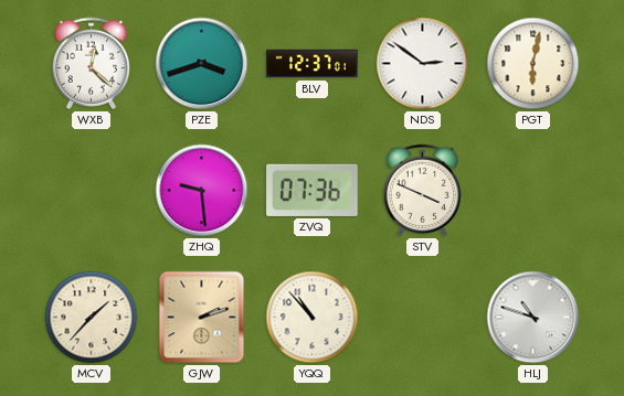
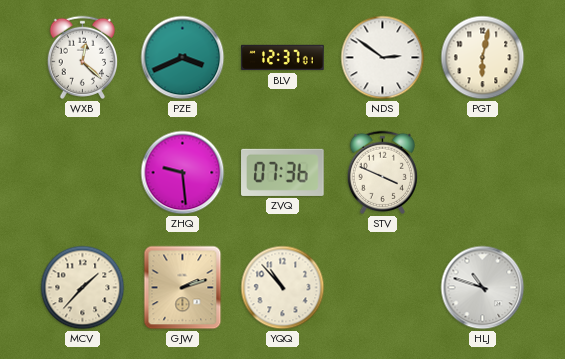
PZE: 3:42 -> 3:41 (183, 58)
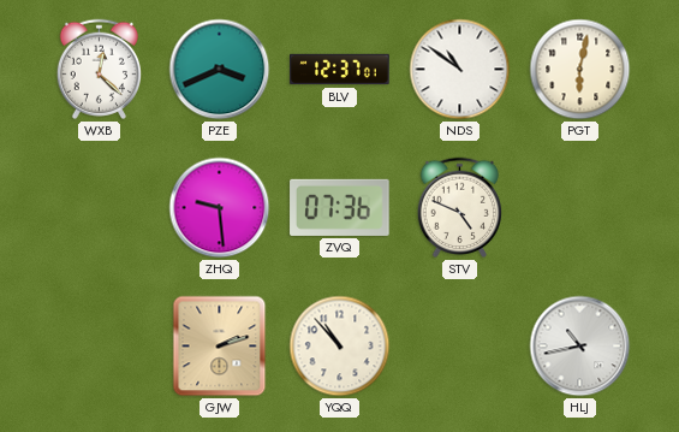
NDS: 2:51 -> 10:51 (460, 70)
STV: 3:49 -> 4:49 (459, 207)
MCV: 1:37 -> none (83, 288)
HLJ: 10:48 -> 10:43 (580, 347)
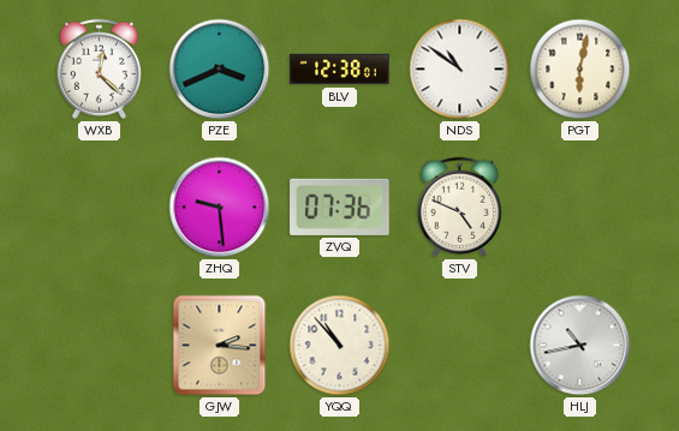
BLV: 12:37 -> 12:38 (340, 70)
GJW: 2:12 -> 2:16 (220, 346)
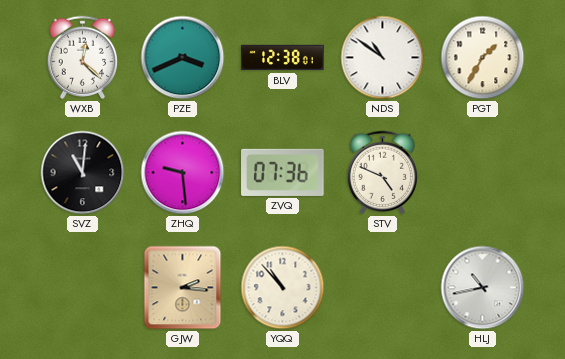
PGT: 6:02 -> 1:35 (483, 58)
SVZ: none -> 11:01 (83, 173)
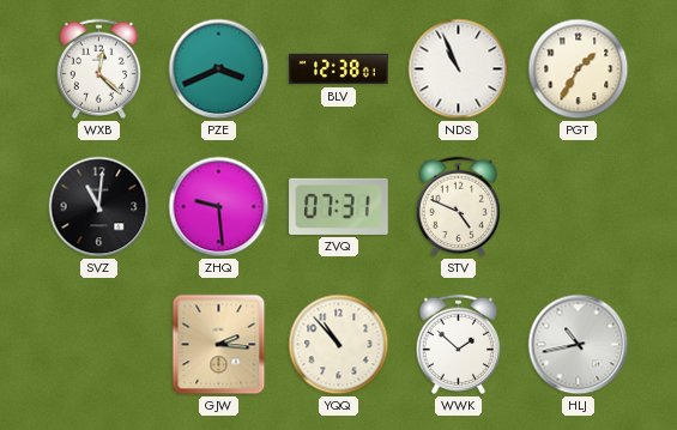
NDS: 10:51 -> 10:56 (459, 69)
ZVQ: 07:36 -> 07:31 (339, 206)
WWK: none -> 1:52 (458, 344)
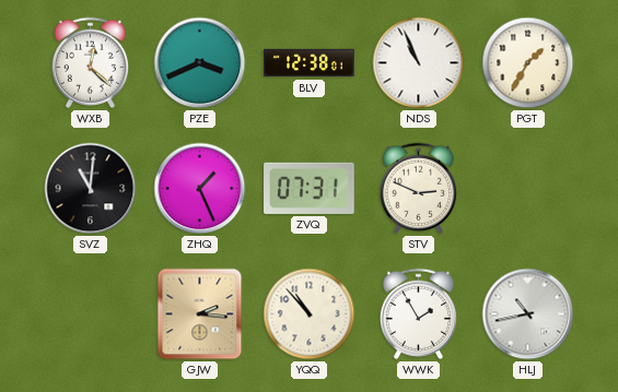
ZHQ: 9:29 -> 1:26 (200, 189)
STV: 4:49 -> 2:49 (418, 188)
WWK: 1:52 -> 1:55 (418, 313)
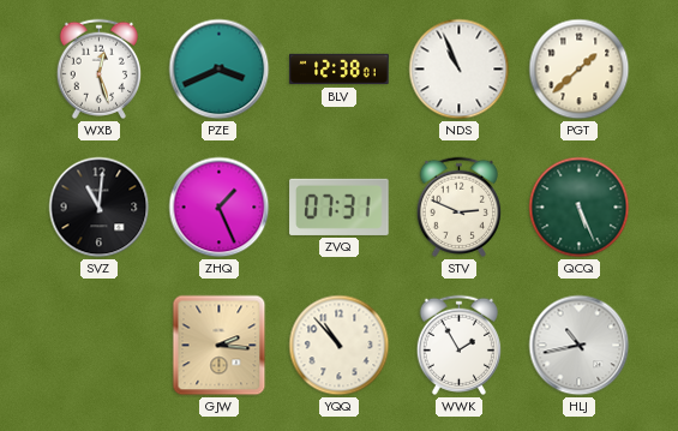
WXB: 12:22 -> 12:27 (98, 68)
PGT: 1:35 -> 1:38 (580, 70)
QCQ: none -> 5:26 (580, 208)
